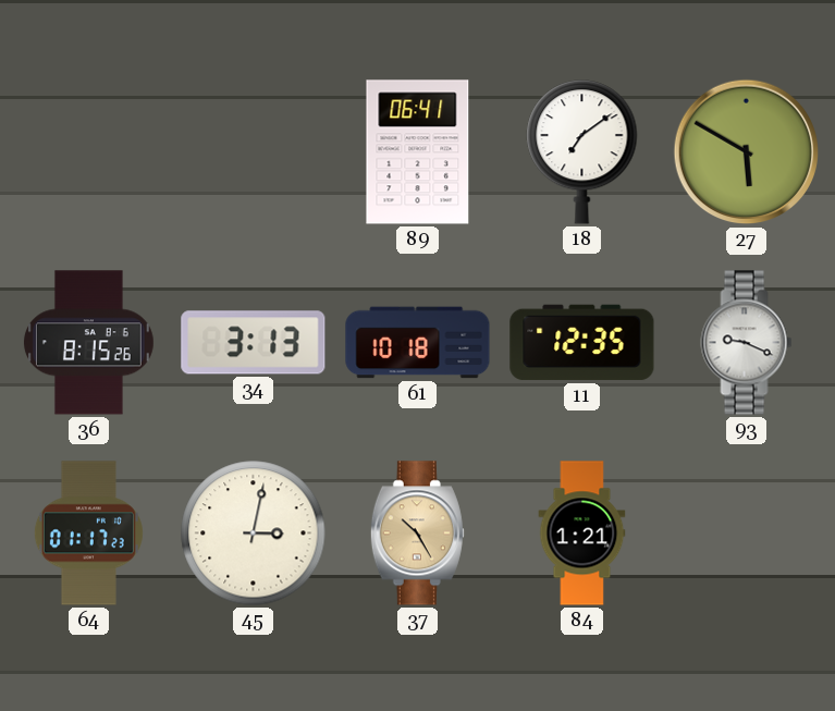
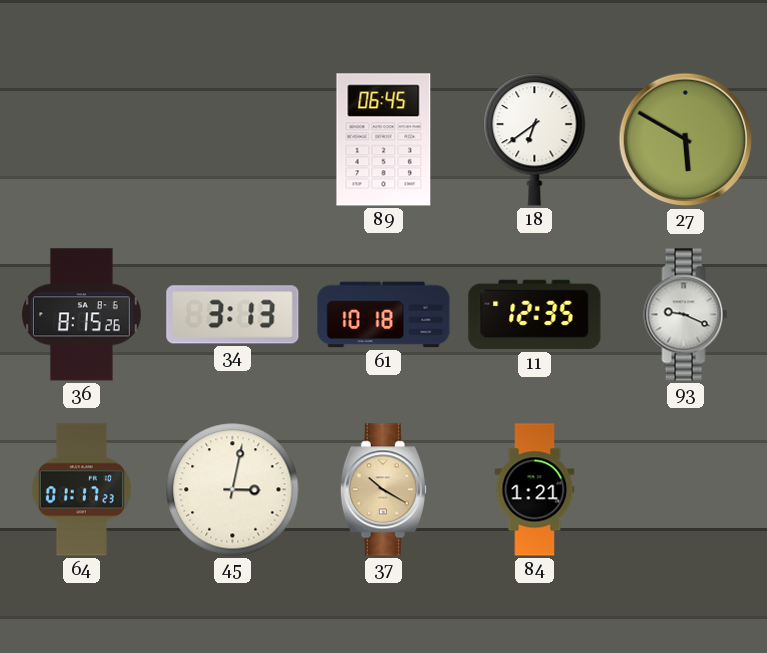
89: 06:41 -> 06:45 (384, 140)
18: 7:09 -> 6:39 (535, 140)
37: 10:25 -> 10:20 (383, 490)
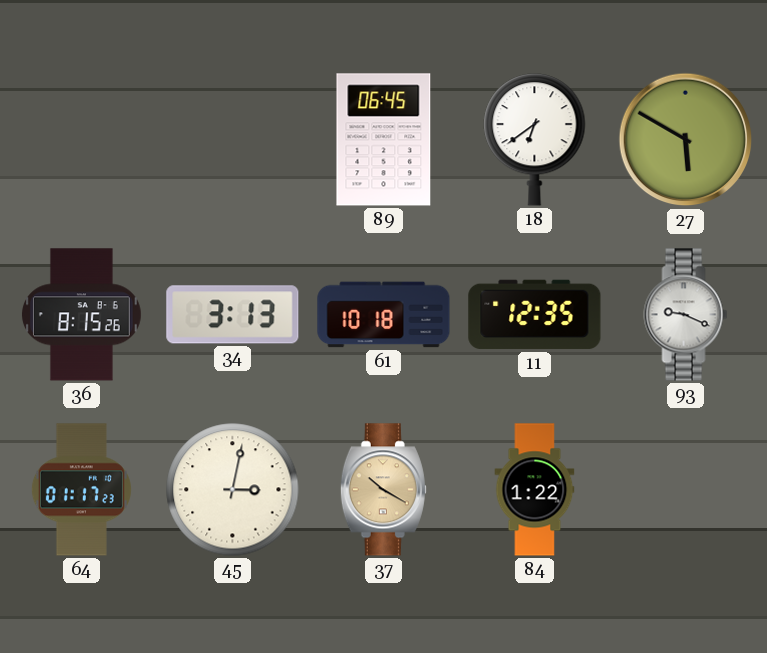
84: 1:21 -> 1:22 (535, 490)
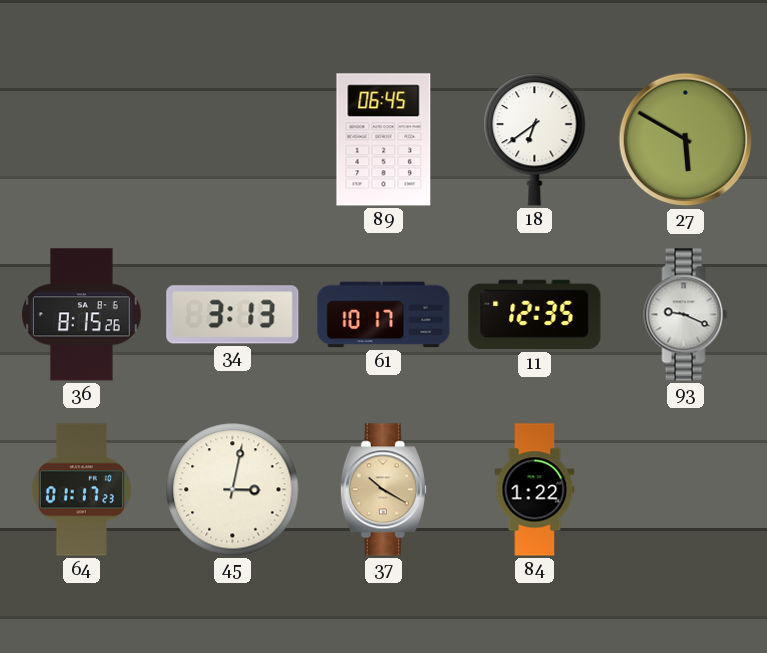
61: 10:18 -> 10:17 (384, 315)
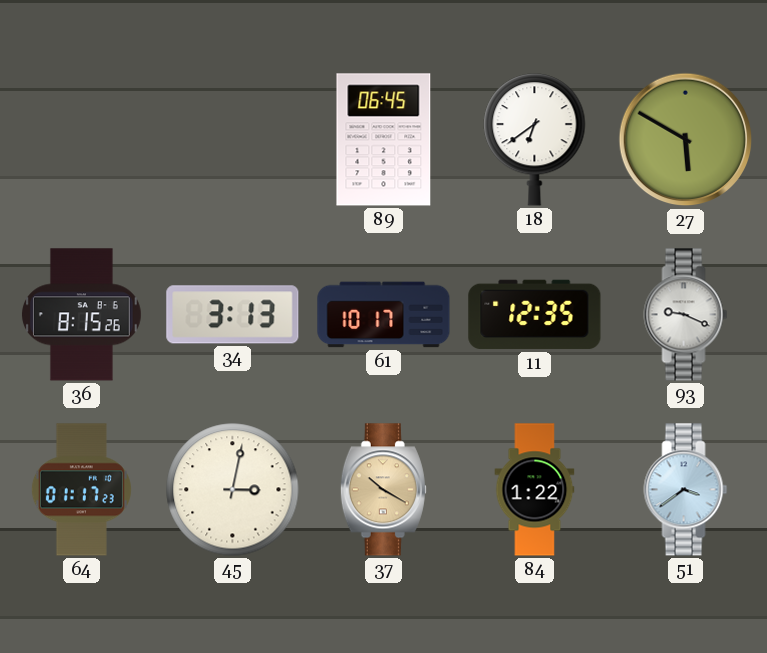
51: none -> 3:39 (686, 490)
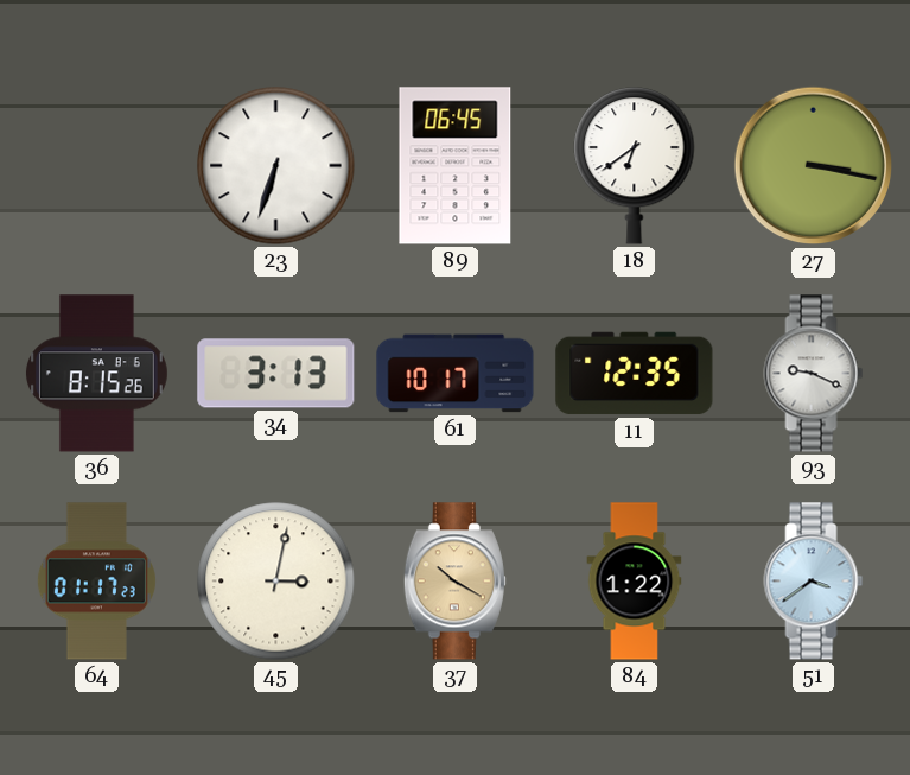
23: none -> 6:33 (276, 166)
27: 5:50 -> 3:17 (814, 166)
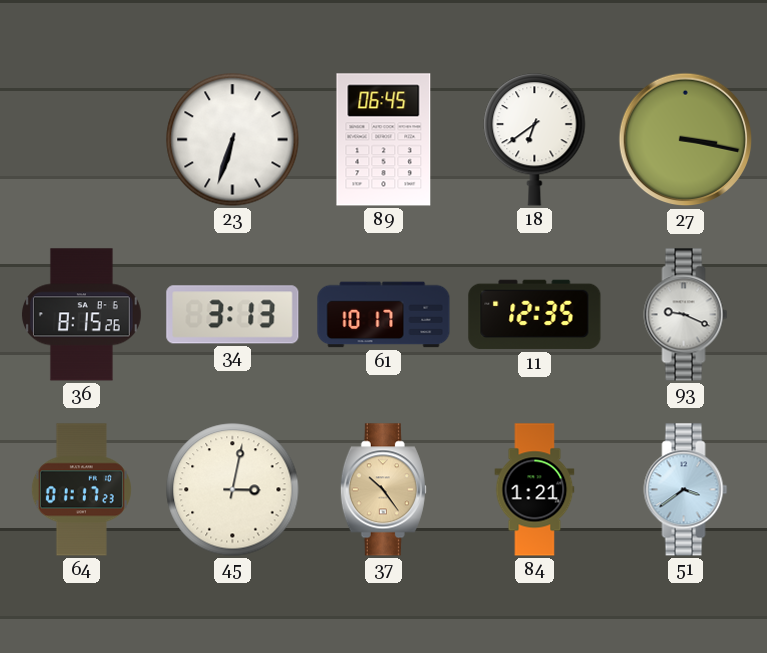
37: 10:20 -> 10:24 (383, 490)
84: 1:22 -> 1:21 (535, 490)
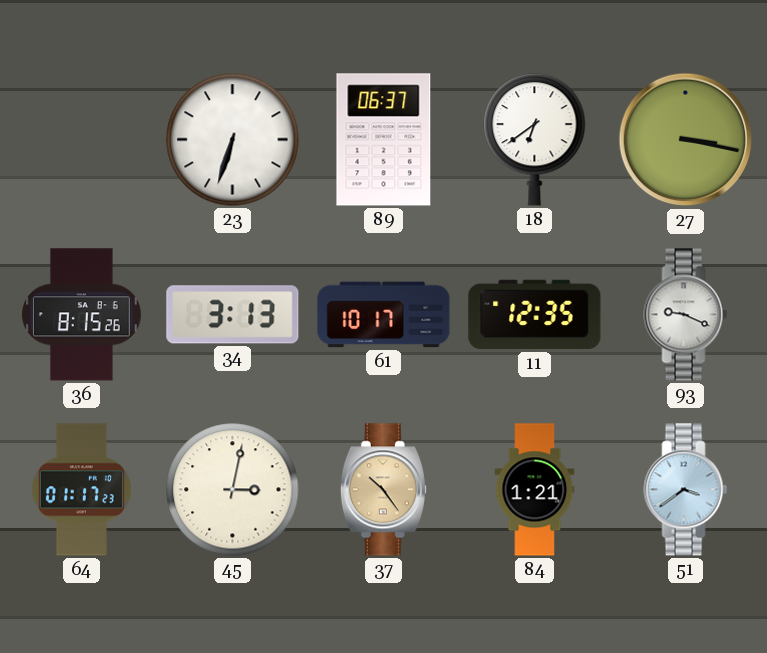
89: 06:45 -> 06:37 (384, 140)
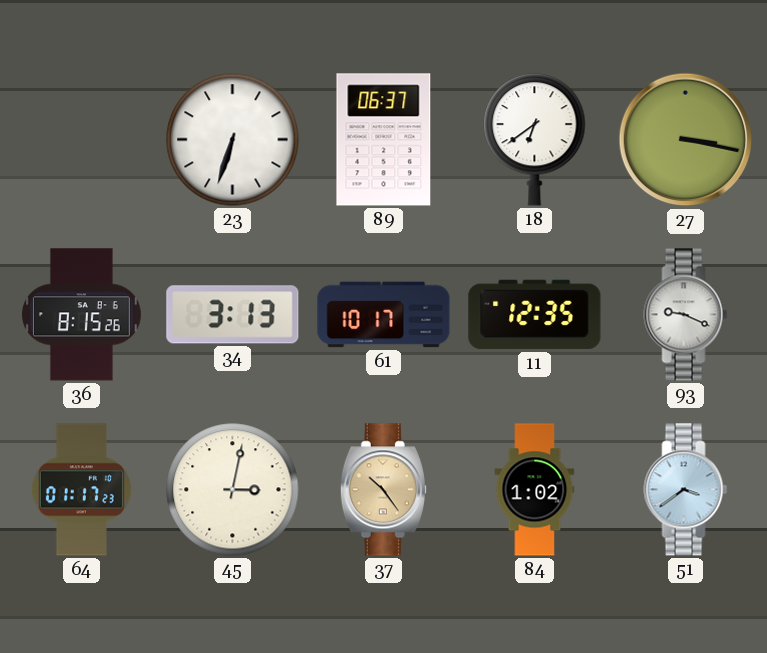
84: 1:21 -> 1:02 (535, 490)
